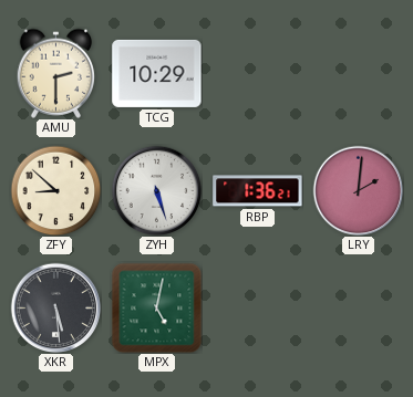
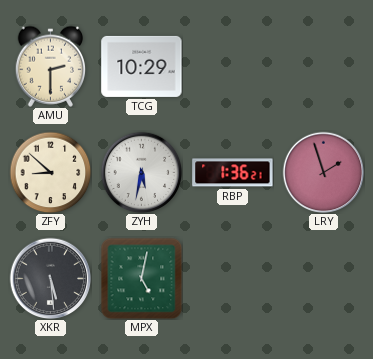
ZYH: 5:27 -> 5:32 (141, 172)
LRY: 2:01 -> 1:57 (323, 172)
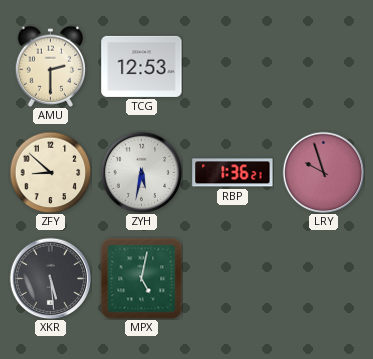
TCG: 10:29 -> 12:53 (142, 66)
LRY: 1:57 -> 9:57 (323, 172)
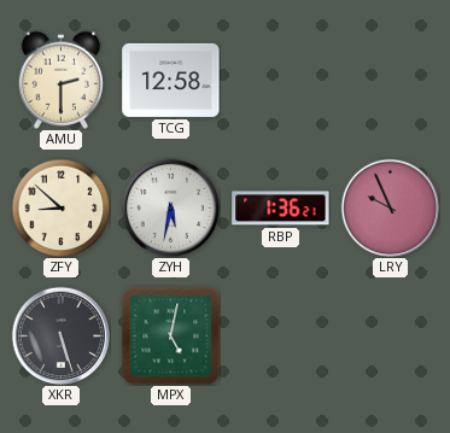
TCG: 12:53 -> 12:58 (171, 80)
LRY: 9:57 -> 9:56 (390, 207)
XKR: 5:29 -> 5:27 (60, 335)
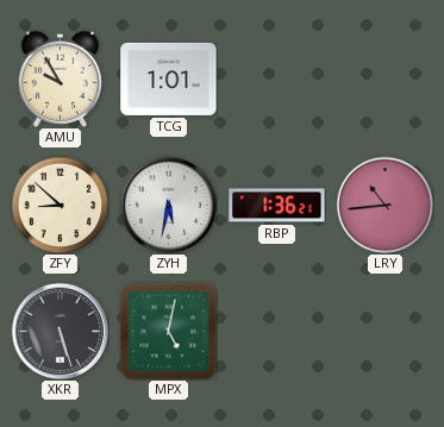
AMU: 2:30 -> 9:55 (61, 79)
TCG: 12:58 -> 1:01 (169, 79)
LRY: 9:56 -> 10:44 (384, 205)
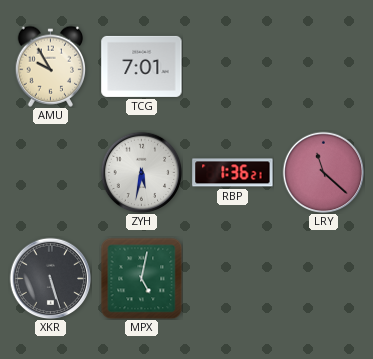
TCG: 1:01 -> 7:01 (142, 66)
ZFY: 8:52 -> none (60, 205)
LRY: 10:44 -> 11:22 (323, 172)
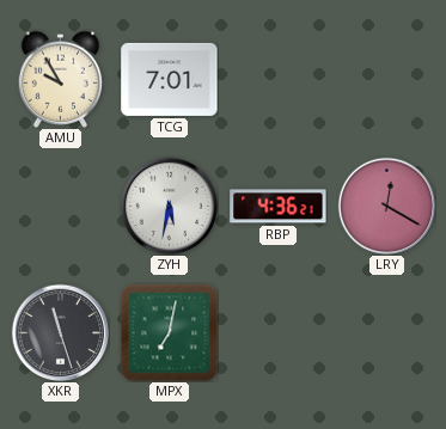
RBP: 1:36 -> 4:36 (279, 207)
LRY: 11:22 -> 12:20 (386, 206)
XKR: 5:27 -> 11:27 (60, 332)
MPX: 5:02 -> 7:02 (169, 332)
